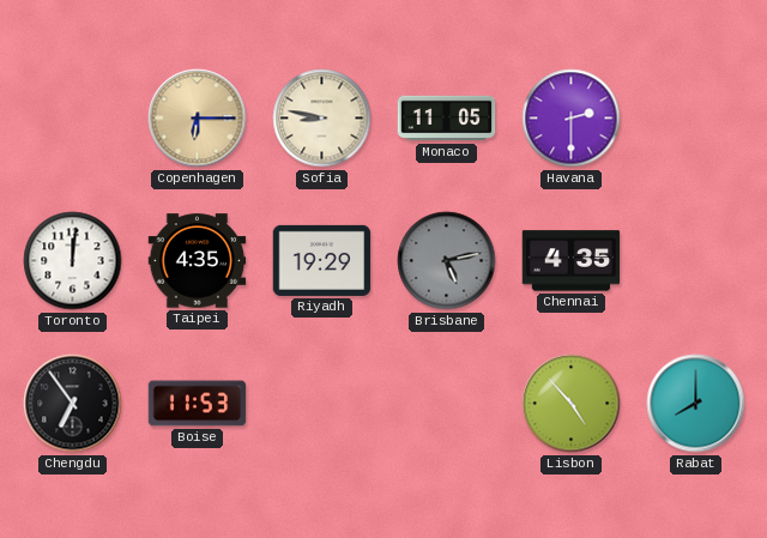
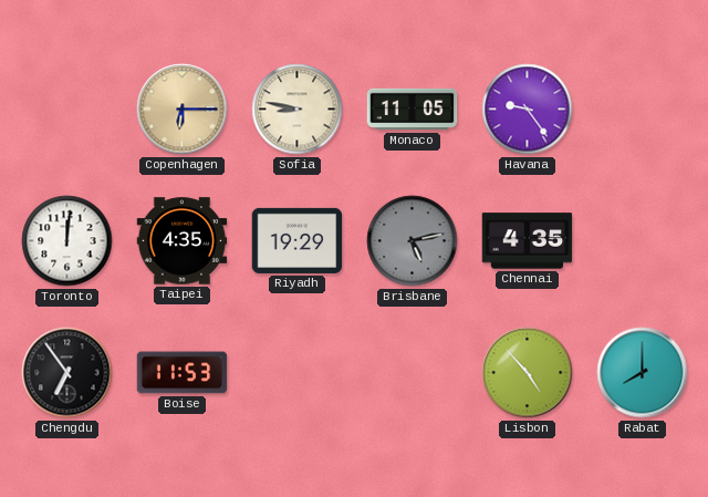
Havana: 2:30 -> 9:24 (528, 110)
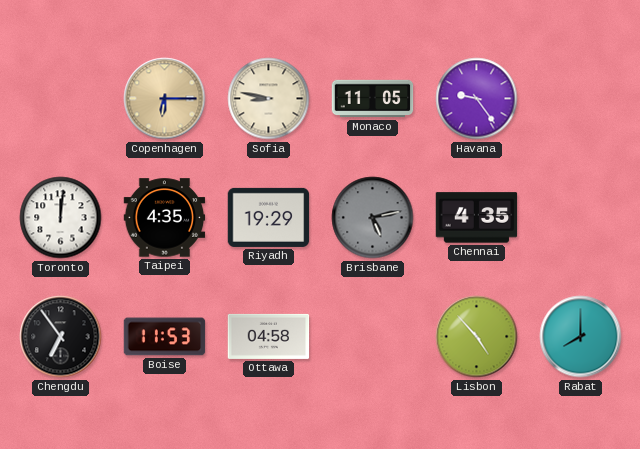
Ottawa: none -> 04:58 (269, 336)
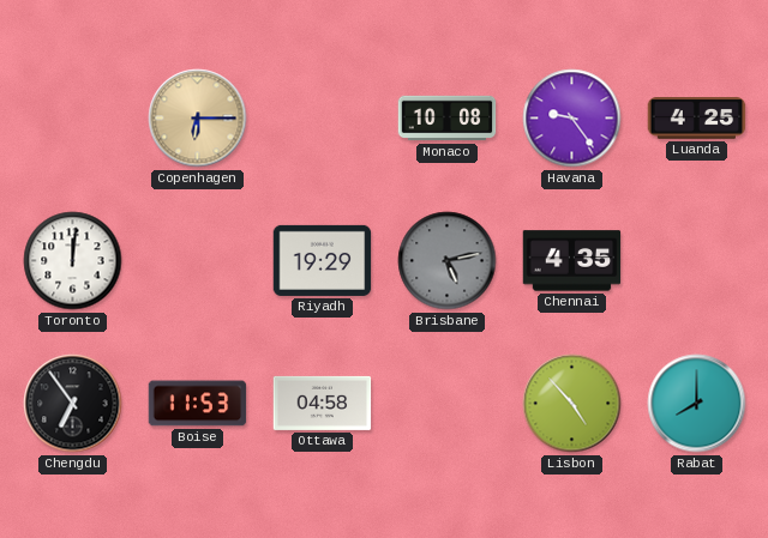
Sofia: 8:47 -> none (269, 99)
Monaco: 11:05 -> 10:08 (448, 119)
Luanda: none -> 4:25 (697, 119)
Taipei: 4:35 -> none (165, 218)
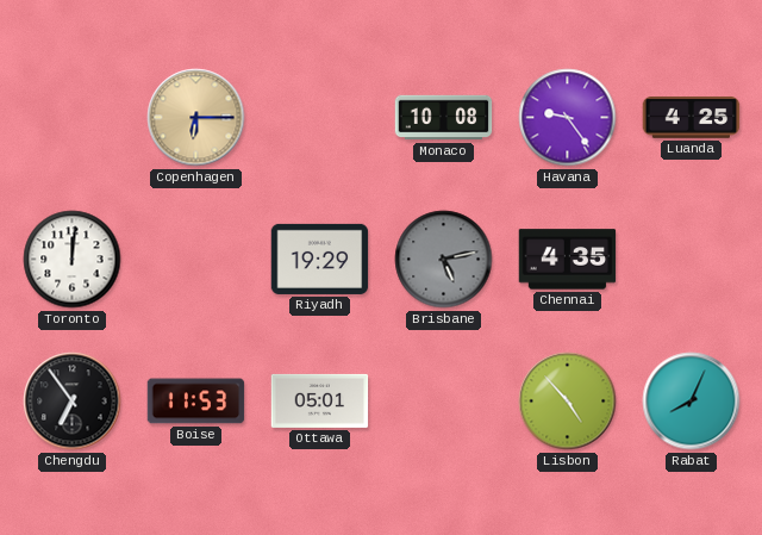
Ottawa: 04:58 -> 05:01 (320, 400)
Rabat: 8:00 -> 8:04 (692, 402)
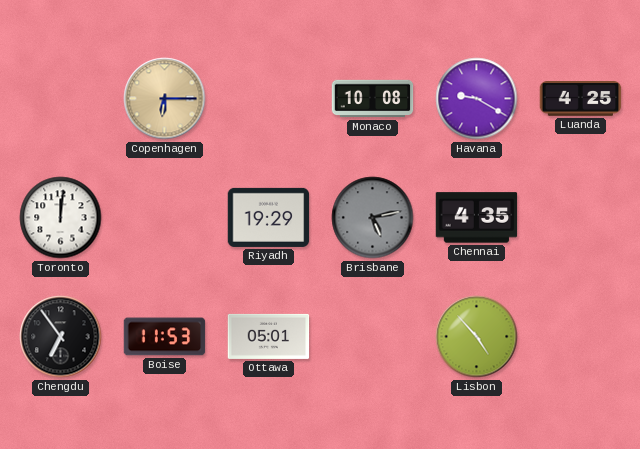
Havana: 9:24 -> 9:20 (477, 99)
Rabat: 8:04 -> none (692, 402)
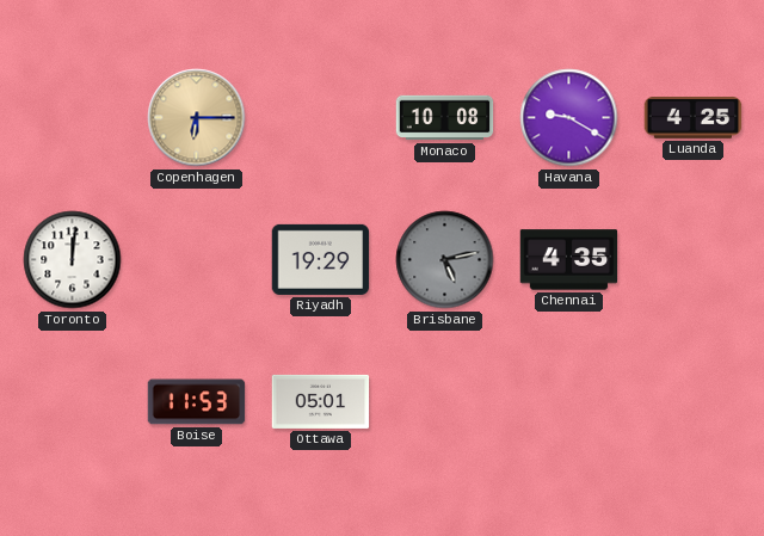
Chengdu: 6:54 -> none (61, 337)
Lisbon: 4:53 -> none (477, 337)
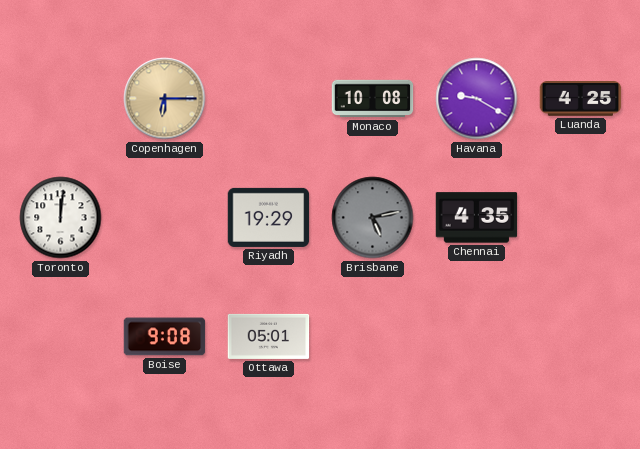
Boise: 11:53 -> 9:08 (165, 337)
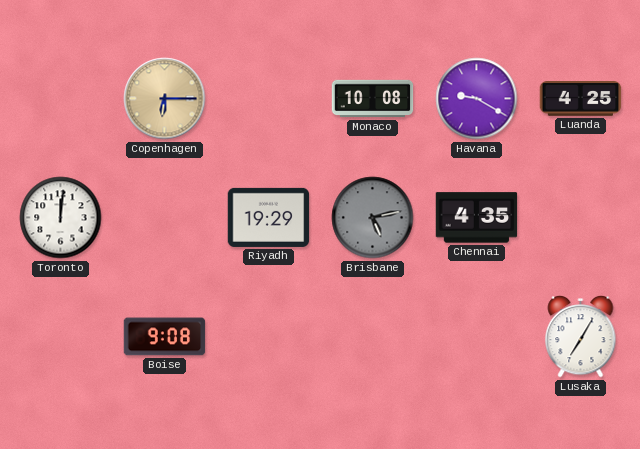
Ottawa: 05:01 -> none (269, 336)
Lusaka: none -> 7:05 (581, 337)
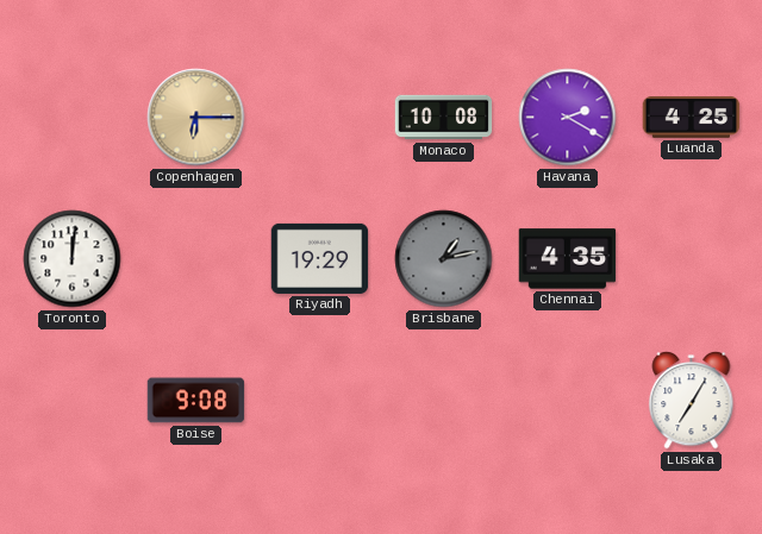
Havana: 9:20 -> 2:20 (568, 118)
Brisbane: 5:13 -> 1:13 (444, 259)
